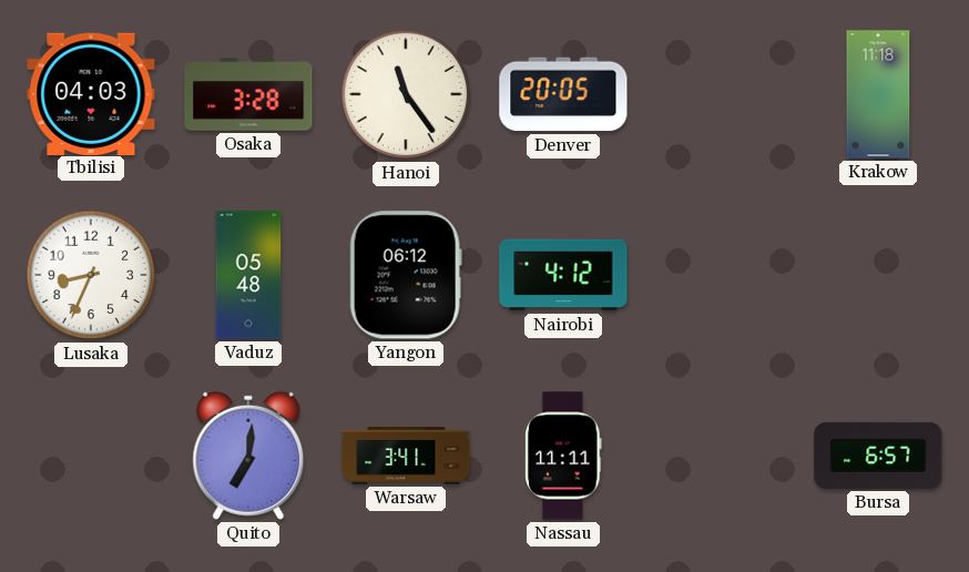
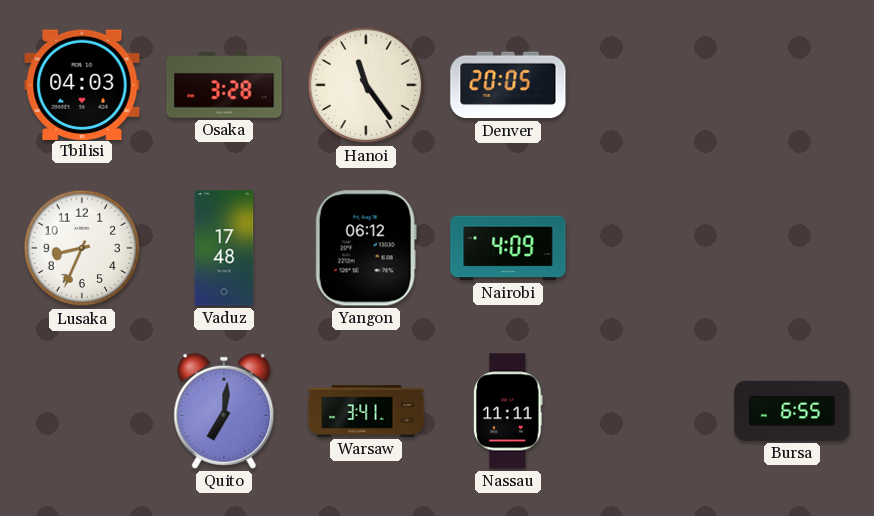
Krakow: 11:18 -> none (878, 94)
Vaduz: 05:48 -> 17:48 (224, 248)
Nairobi: 4:12 -> 4:09 (508, 248)
Bursa: 6:57 -> 6:55 (792, 411)
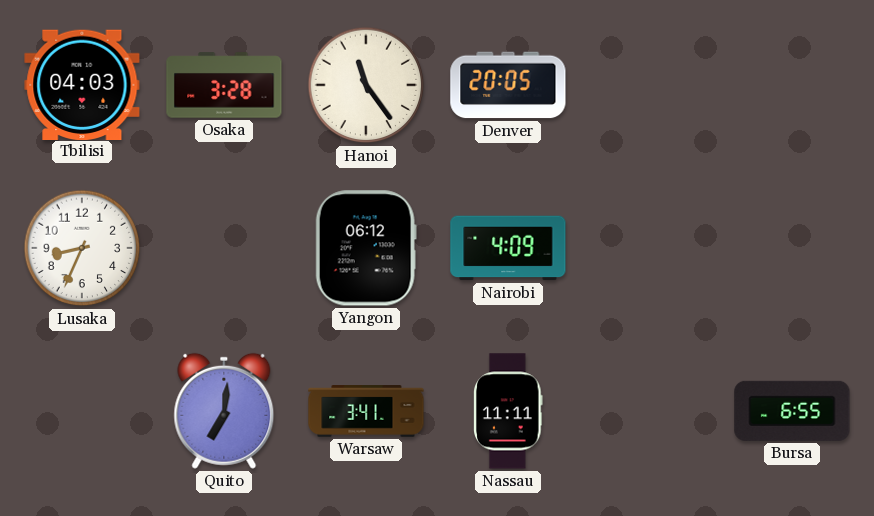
Vaduz: 17:48 -> none (224, 248)
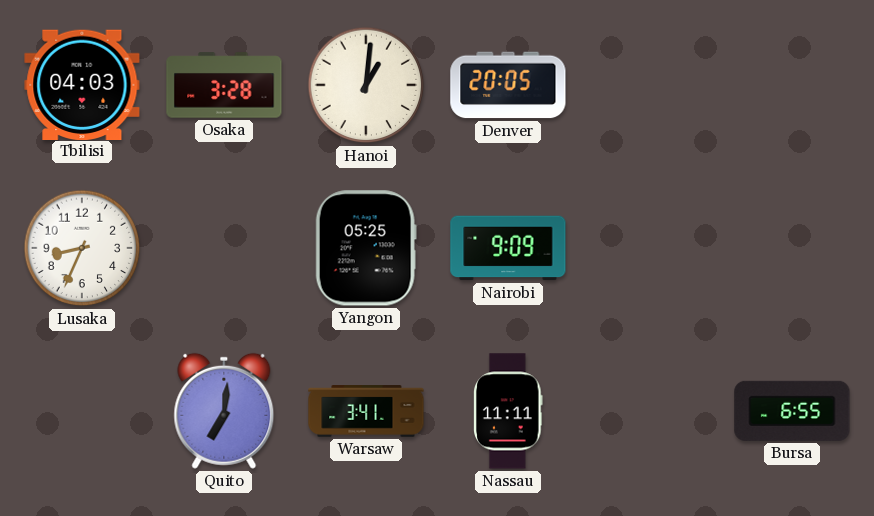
Hanoi: 11:24 -> 1:01 (366, 85)
Yangon: 06:12 -> 05:25 (366, 248)
Nairobi: 4:09 -> 9:09 (508, 248)
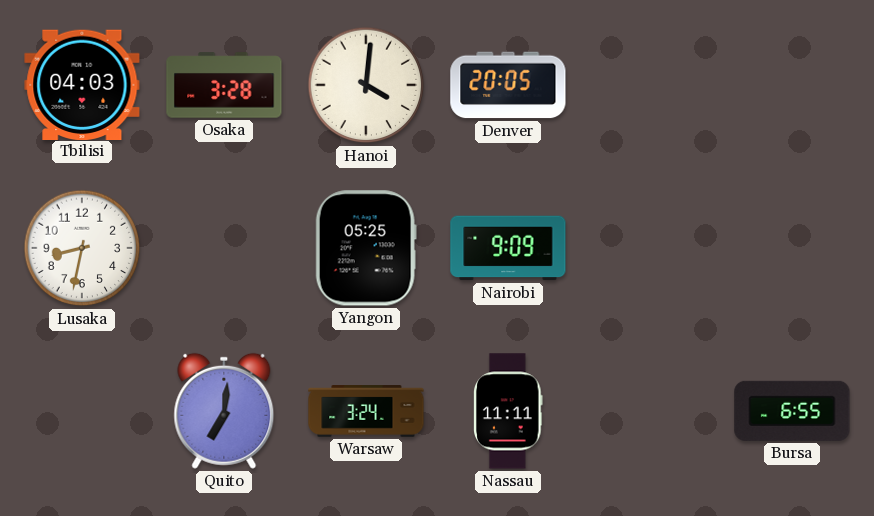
Hanoi: 1:01 -> 4:01 (366, 85)
Lusaka: 8:34 -> 8:32 (82, 248)
Warsaw: 3:41 -> 3:24 (366, 411)
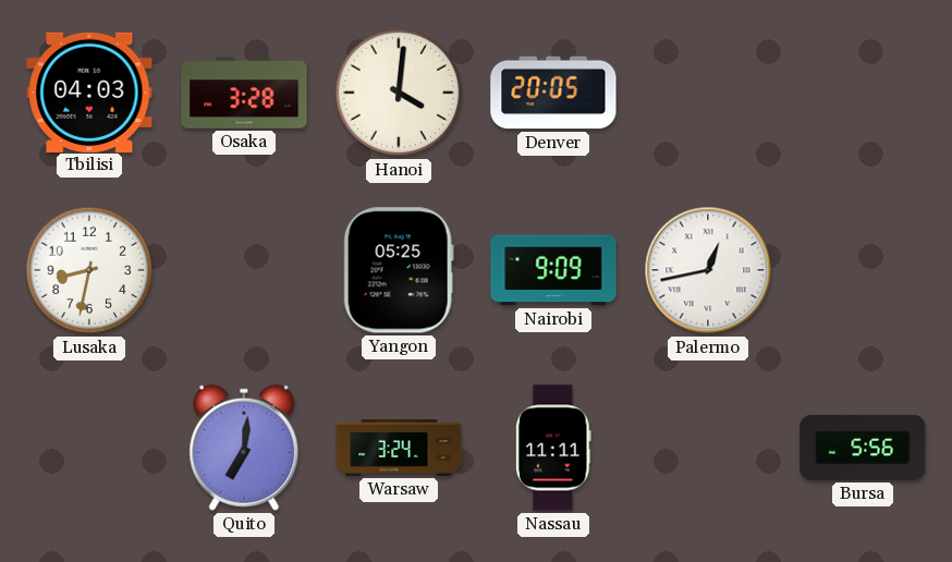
Palermo: none -> 12:43 (708, 270)
Bursa: 6:55 -> 5:56 (863, 448)
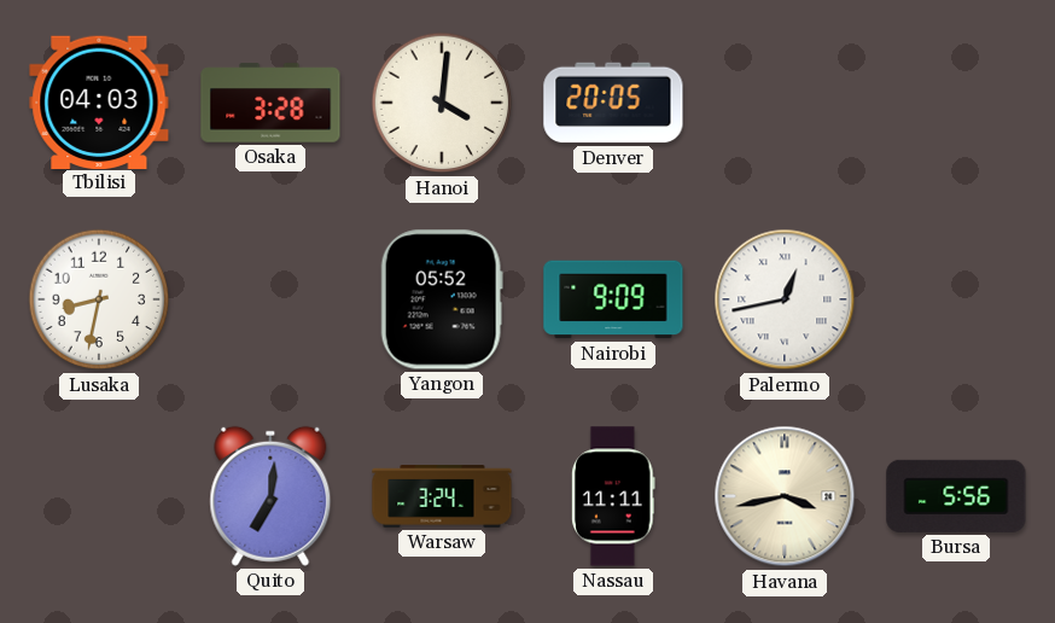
Yangon: 05:25 -> 05:52 (442, 299)
Havana: none -> 3:43 (785, 496)
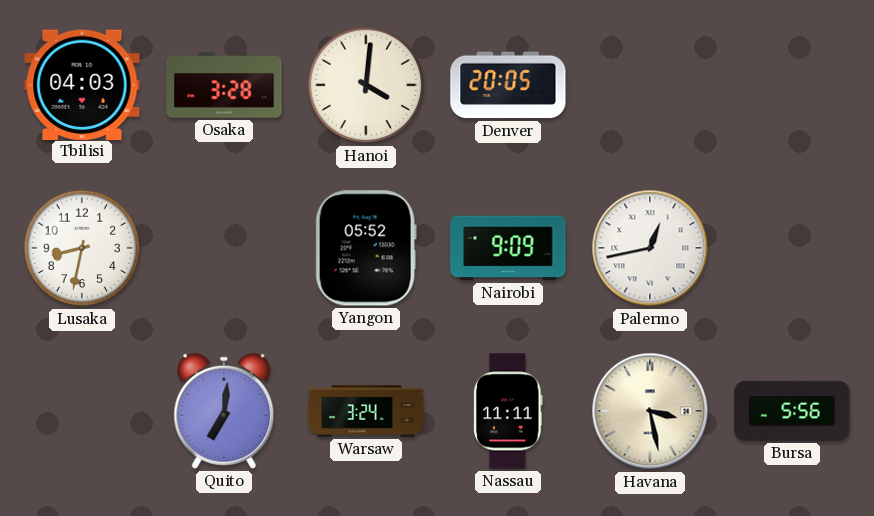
Havana: 3:43 -> 3:28 (650, 411)
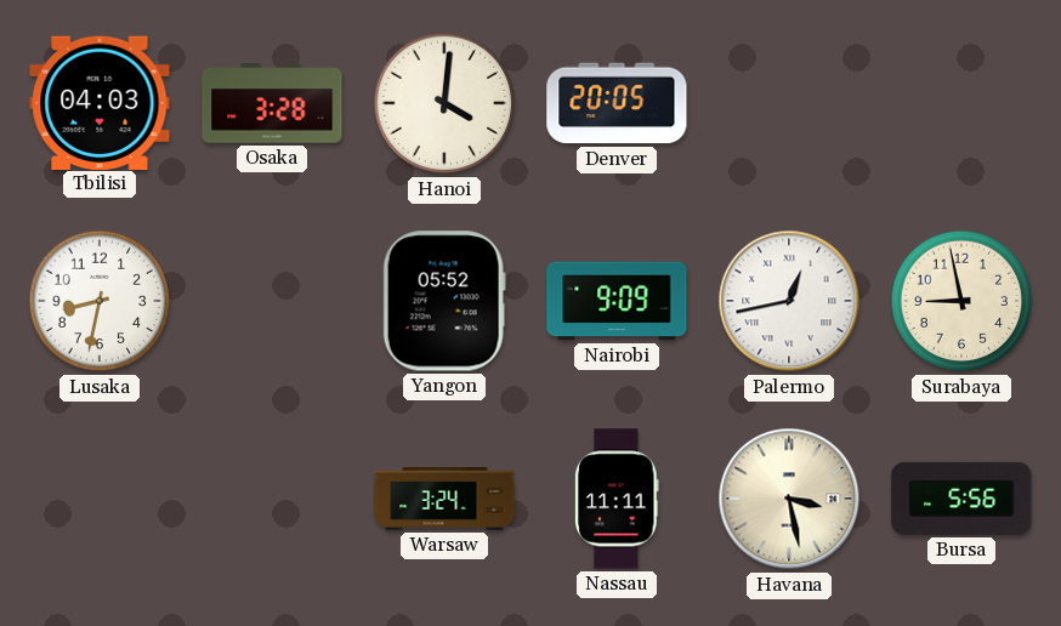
Surabaya: none -> 8:58 (961, 301)
Quito: 7:01 -> none (224, 411)
